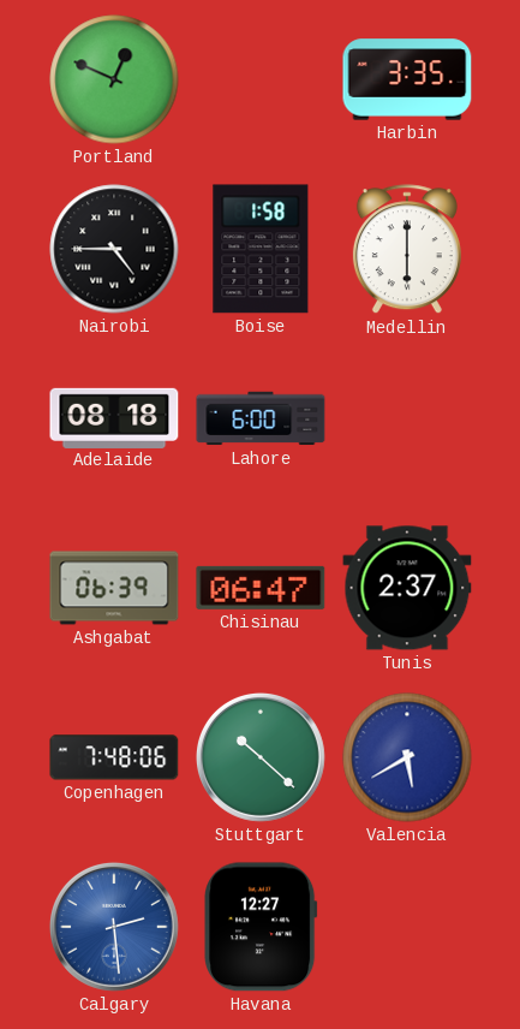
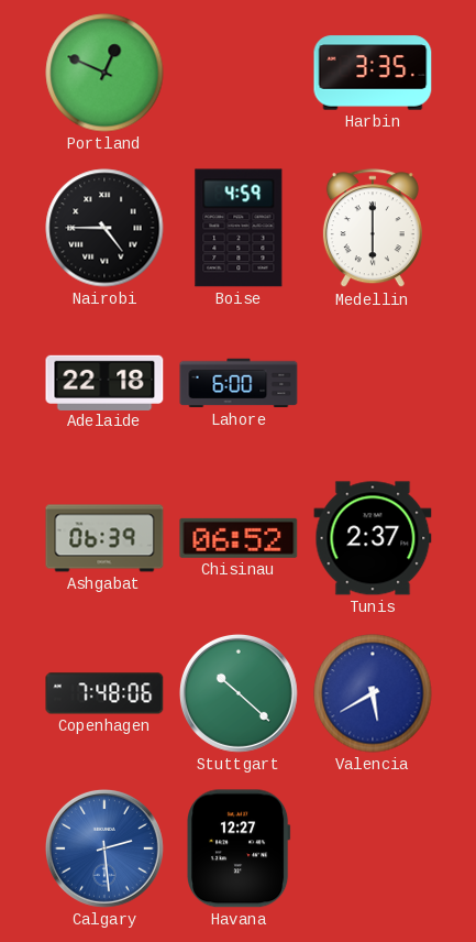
Boise: 1:58 -> 4:59 (239, 228)
Adelaide: 08:18 -> 22:18 (104, 382)
Chisinau: 06:47 -> 06:52 (239, 538)
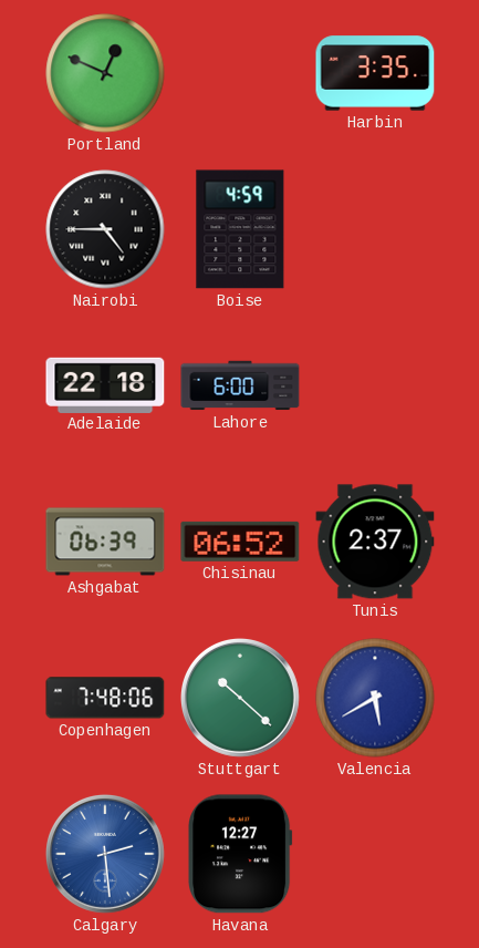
Medellin: 6:00 -> none (373, 229)
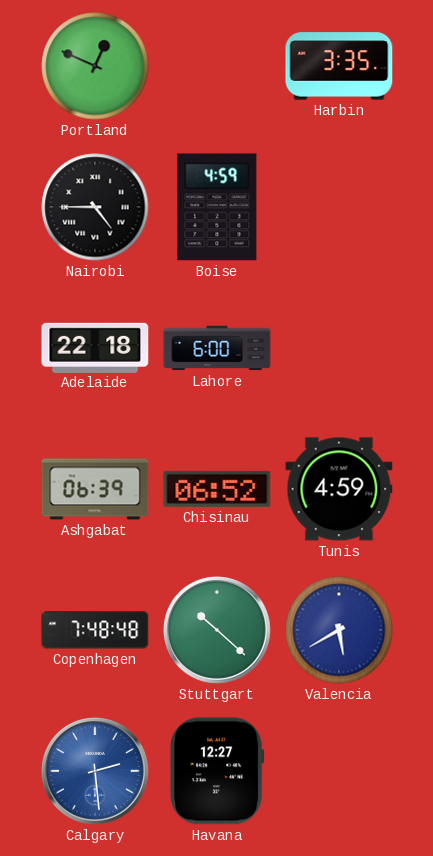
Tunis: 2:37 -> 4:59 (339, 489)
Copenhagen: 7:48:06 -> 7:48:48 (95, 630)
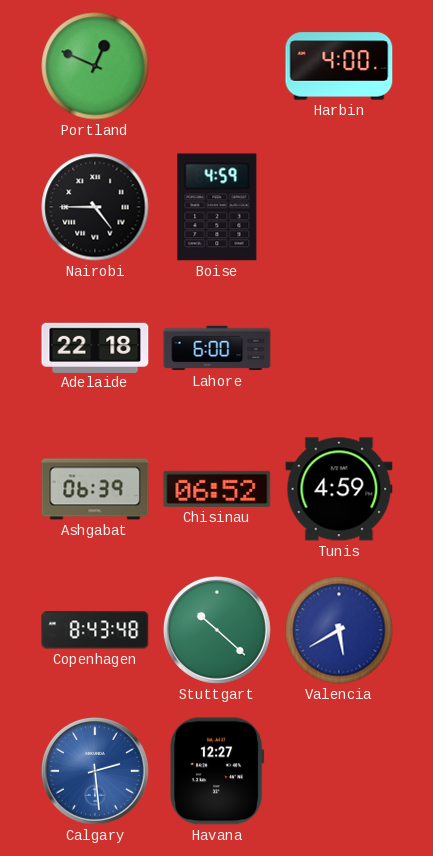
Harbin: 3:35 -> 4:00 (339, 66)
Copenhagen: 7:48 -> 8:43 (95, 630)
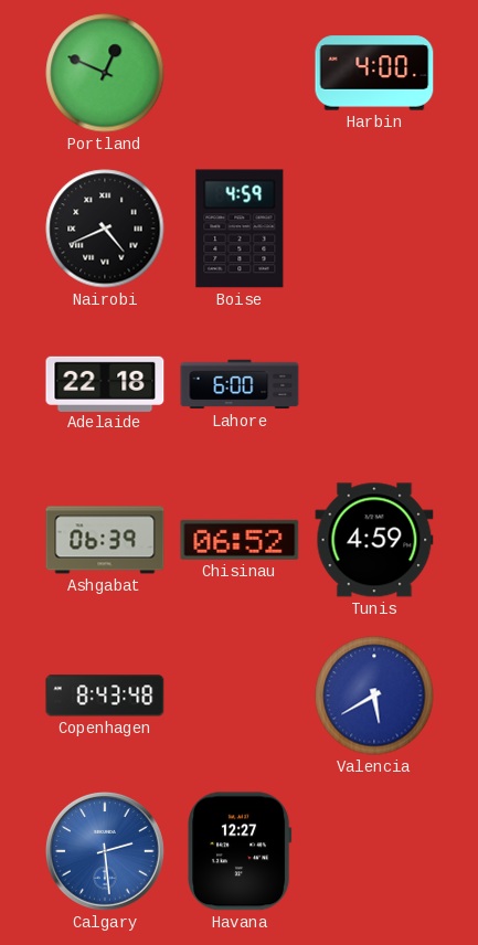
Nairobi: 4:45 -> 4:41 (105, 229)
Stuttgart: 10:22 -> none (217, 630)
